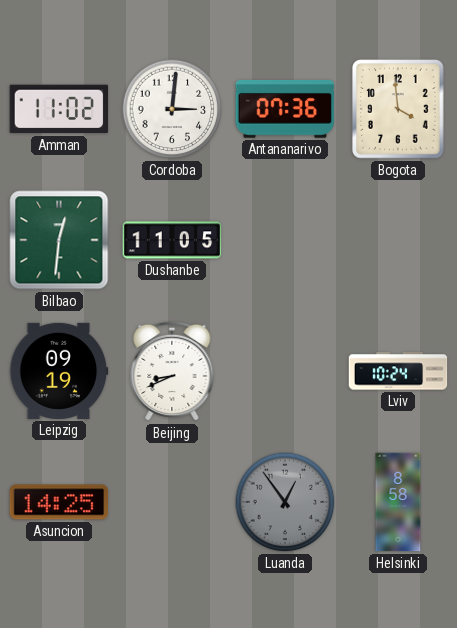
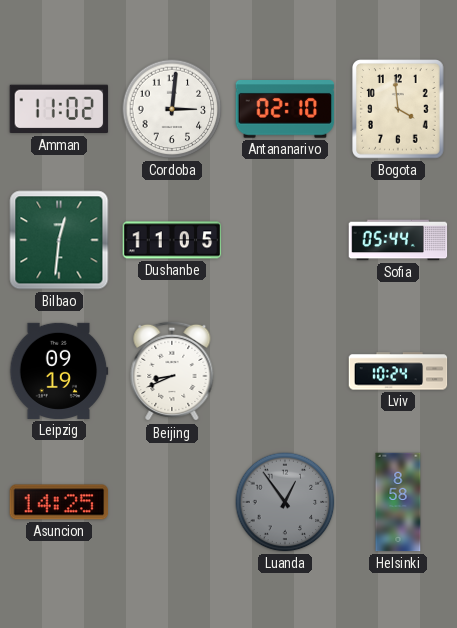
Antananarivo: 07:36 -> 02:10 (285, 109)
Sofia: none -> 05:44 (398, 240)
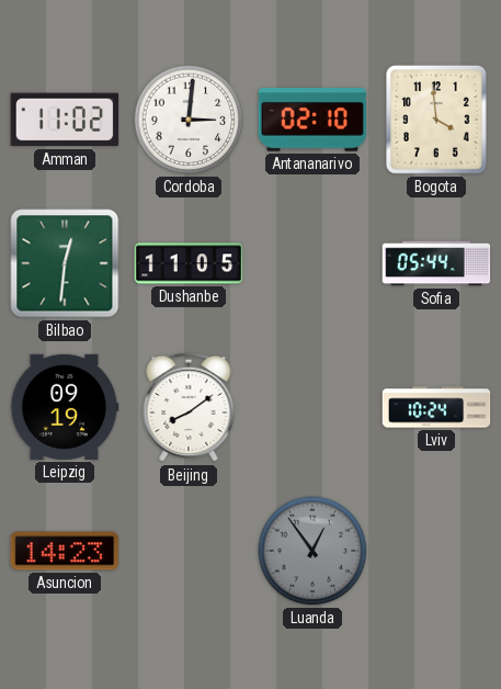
Beijing: 8:41 -> 8:09 (189, 407)
Asuncion: 14:25 -> 14:23 (65, 551)
Helsinki: 8:58 -> none (398, 502)
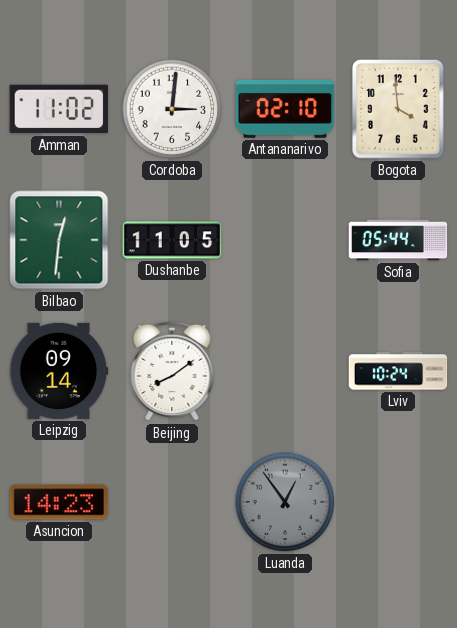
Leipzig: 09:19 -> 09:14 (59, 371)
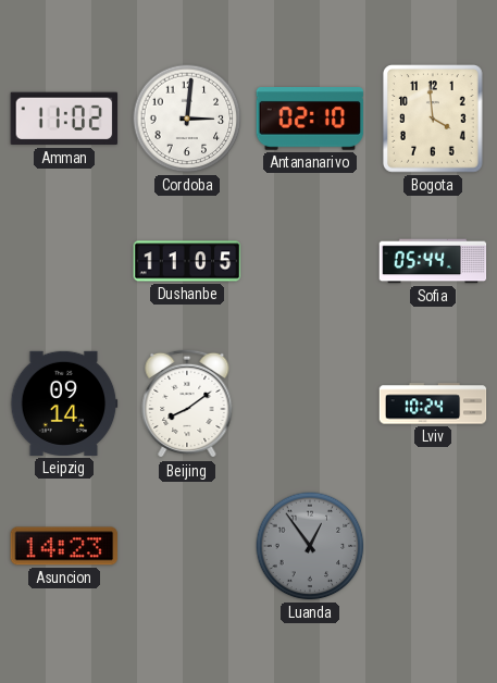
Bilbao: 12:31 -> none (59, 240)
